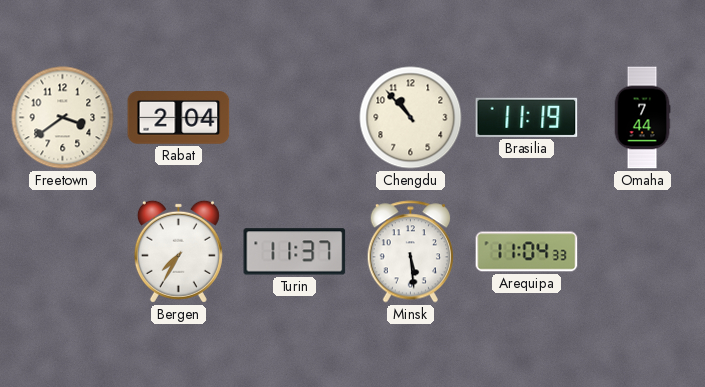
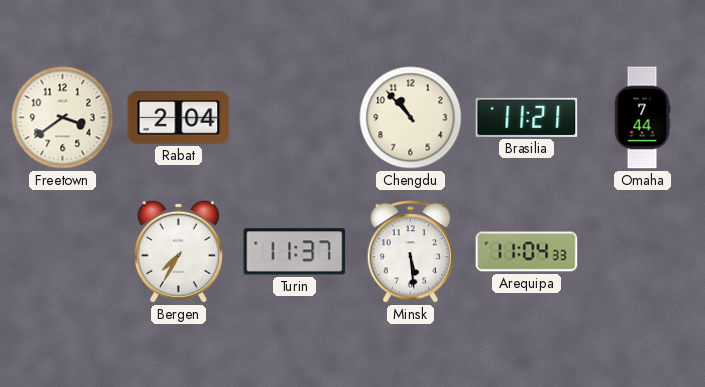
Brasilia: 11:19 -> 11:21 (527, 117)
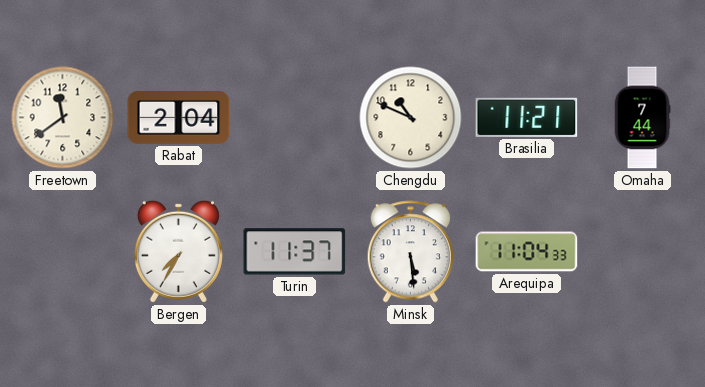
Freetown: 3:39 -> 11:39 (63, 118)
Chengdu: 10:53 -> 10:49 (411, 118)
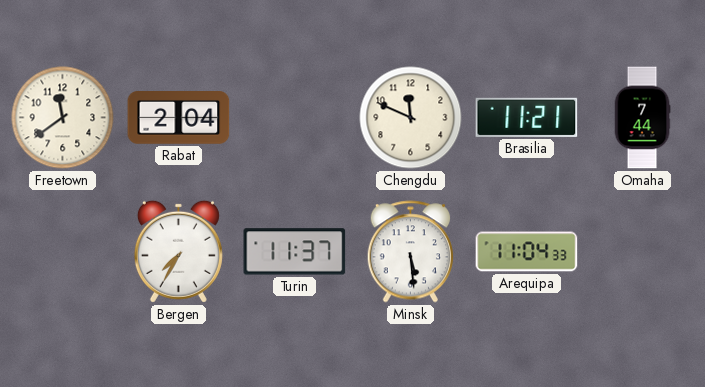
Chengdu: 10:49 -> 11:49 (411, 118)
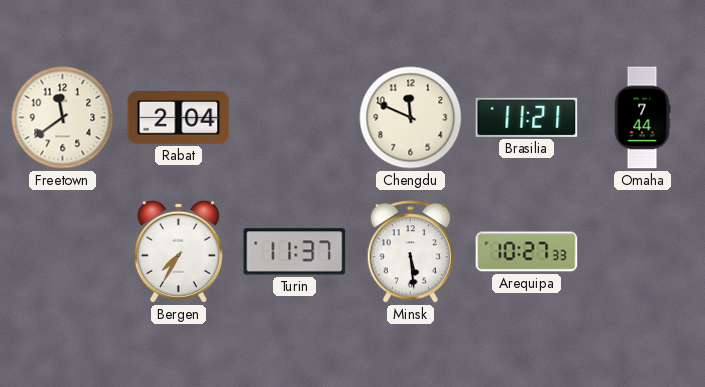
Arequipa: 11:04 -> 10:27 (527, 252)
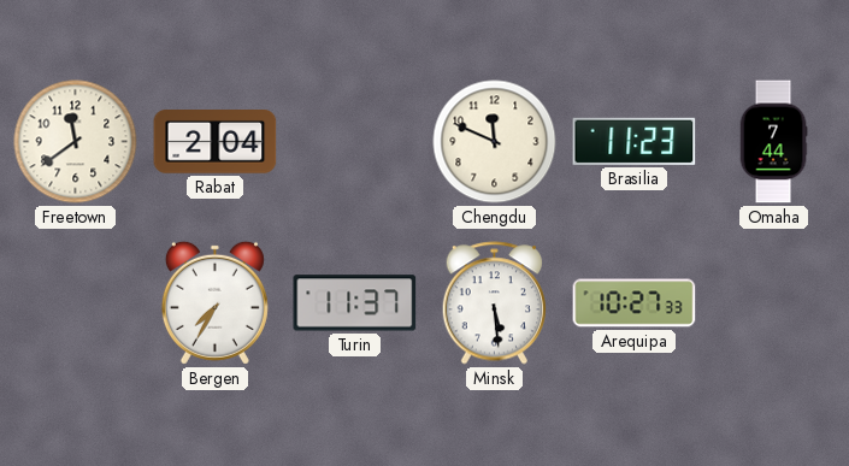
Brasilia: 11:21 -> 11:23 (635, 141)
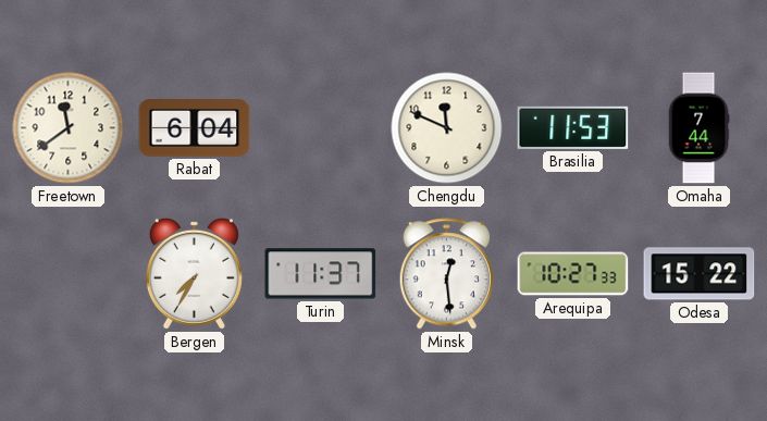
Rabat: 2:04 -> 6:04 (195, 128)
Brasilia: 11:23 -> 11:53 (573, 127)
Minsk: 5:29 -> 12:29 (446, 274)
Odesa: none -> 15:22 (700, 274)
